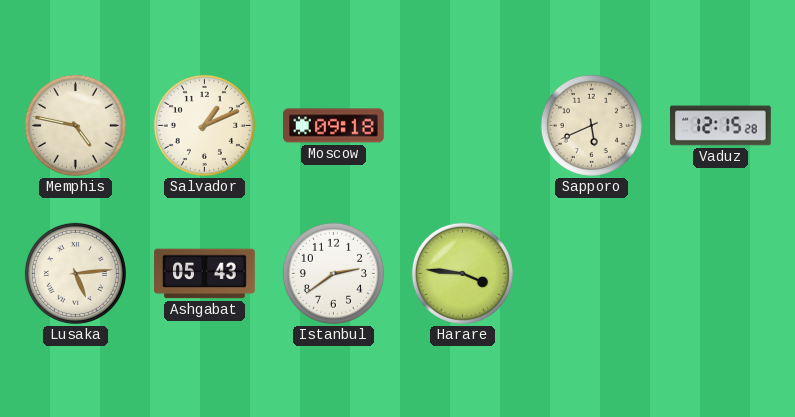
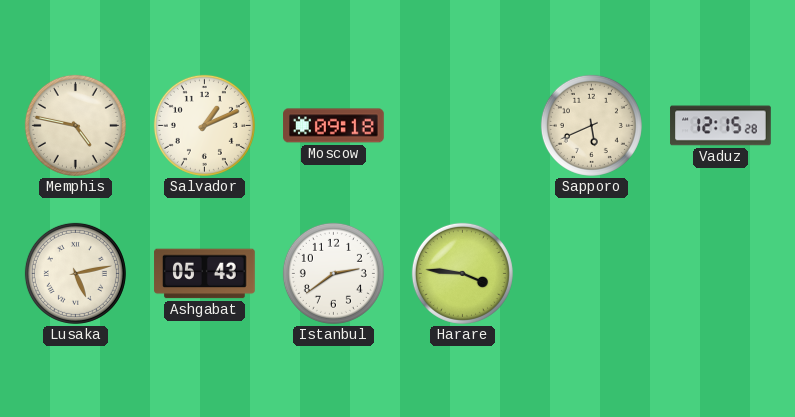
Lusaka: 5:14 -> 5:13 (75, 273)
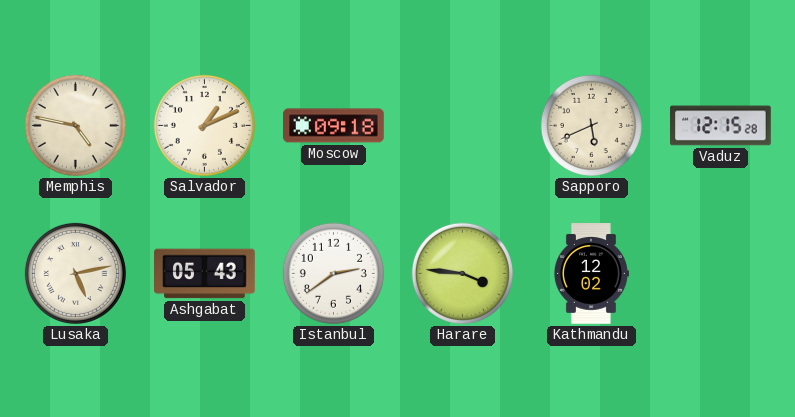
Kathmandu: none -> 12:02 (591, 274)
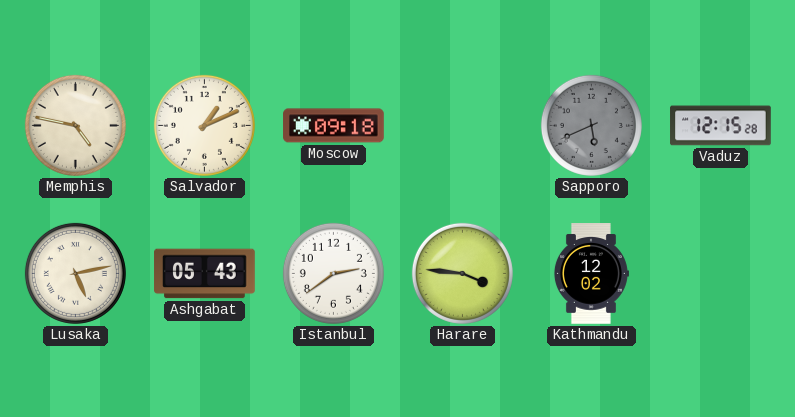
Sapporo dial: cream -> grey (591, 125)
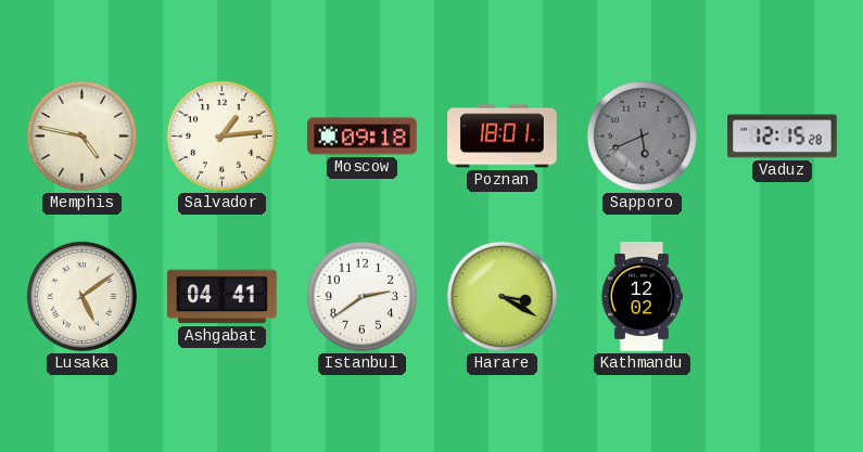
Salvador: 1:11 -> 1:14 (221, 135)
Poznan: none -> 18:01 (503, 137)
Lusaka: 5:13 -> 5:09 (81, 296)
Ashgabat: 05:43 -> 04:41 (223, 297)
Harare: 3:46 -> 3:20 (502, 296)
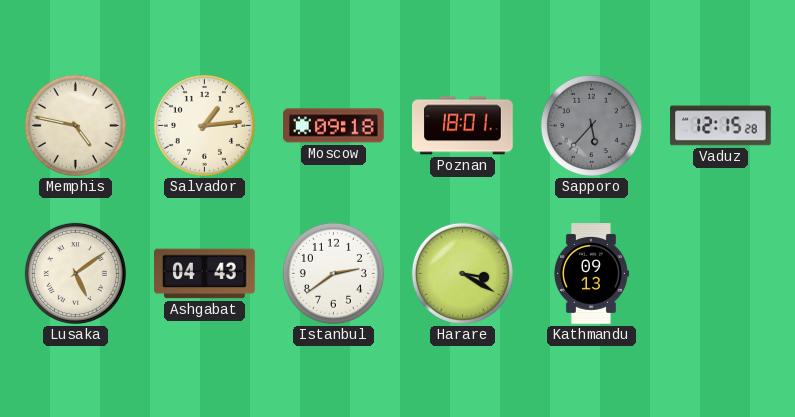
Sapporo: 5:41 -> 5:37 (591, 125)
Ashgabat: 04:41 -> 04:43 (205, 274)
Kathmandu: 12:02 -> 09:13 (591, 274)
